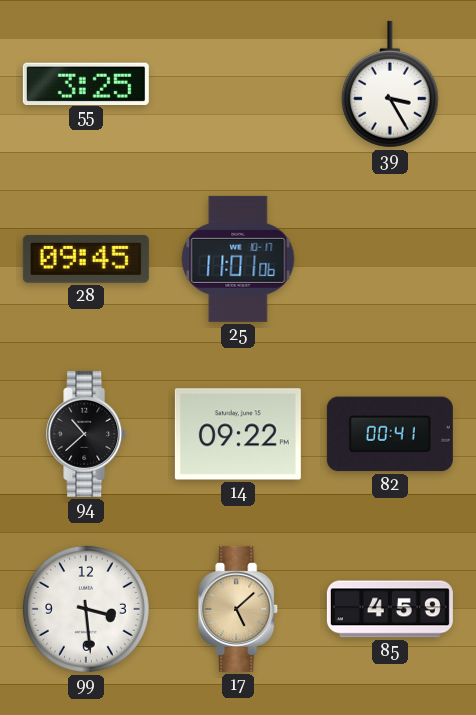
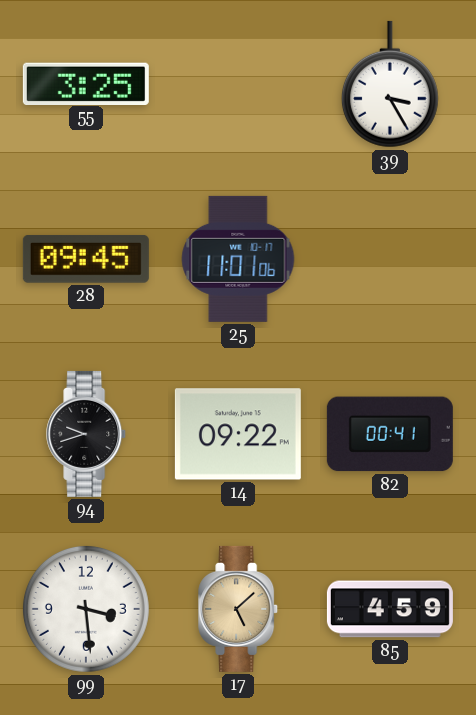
94: 10:38 -> 9:42 (87, 434)
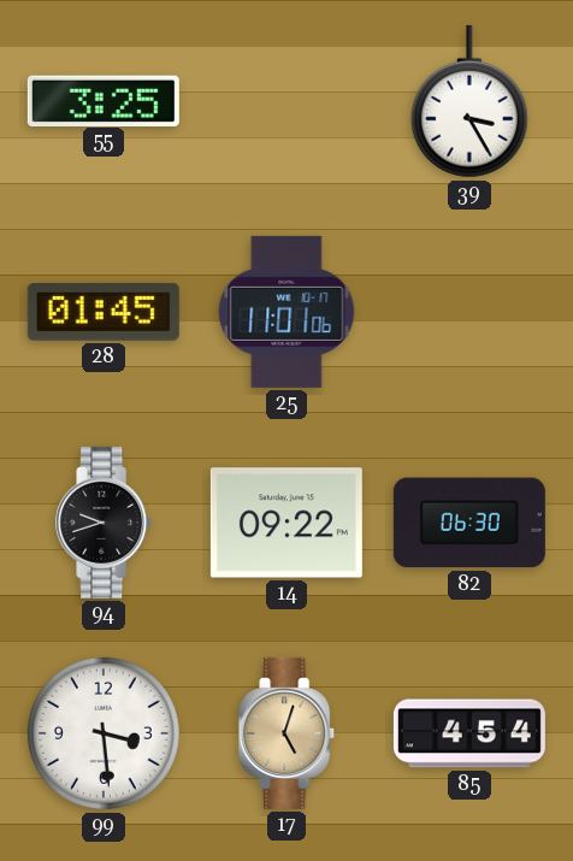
28: 09:45 -> 01:45 (104, 312)
82: 00:41 -> 06:30 (469, 523)
17: 5:08 -> 5:03 (288, 733)
85: 4:59 -> 4:54 (469, 733)
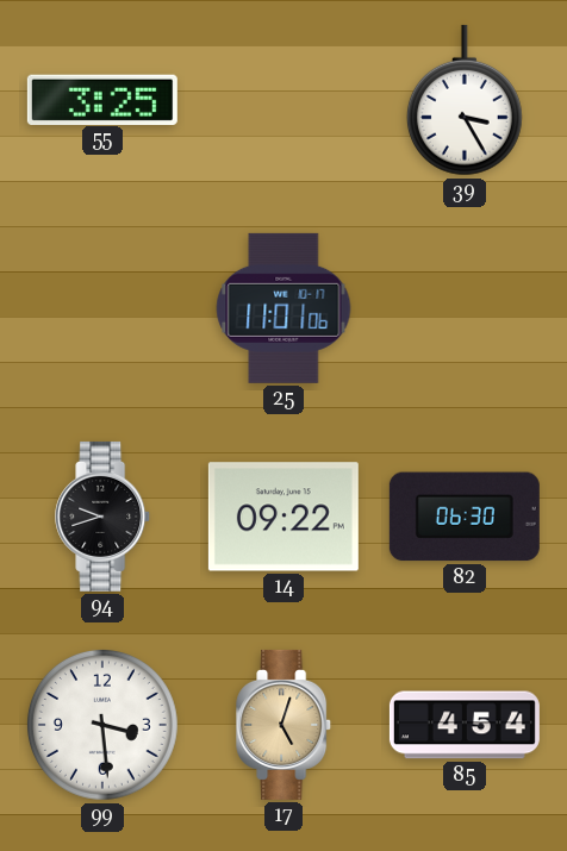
28: 01:45 -> none (104, 312)
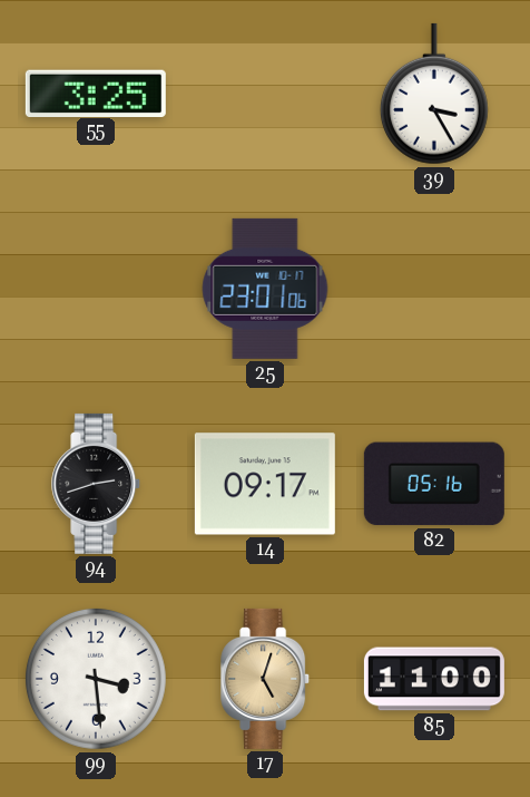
25: 11:01 -> 23:01 (265, 289)
94: 9:42 -> 2:42 (97, 484)
14: 09:22 -> 09:17 (265, 484)
82: 06:30 -> 05:16 (434, 484)
85: 4:54 -> 11:00 (434, 679)
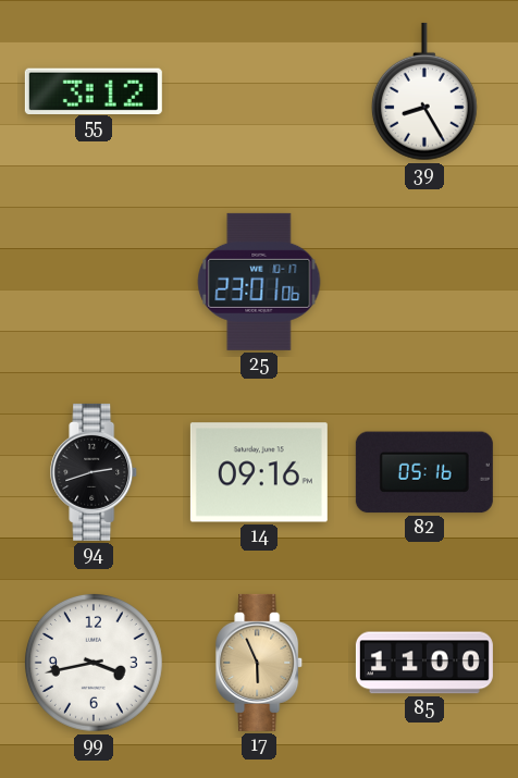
55: 3:25 -> 3:12 (94, 90)
39: 3:25 -> 8:25 (424, 91)
14: 09:17 -> 09:16 (259, 472)
99: 3:29 -> 3:43 (94, 663)
17: 5:03 -> 5:56 (260, 663)
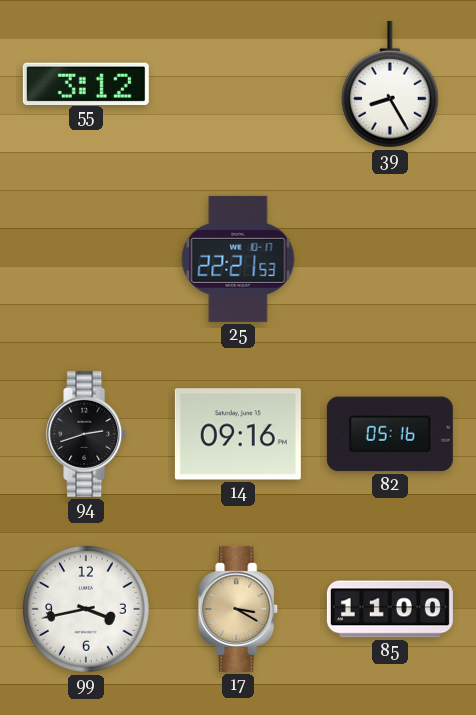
25: 23:01 -> 22:21 (238, 259)
17: 5:56 -> 3:20 (239, 609)
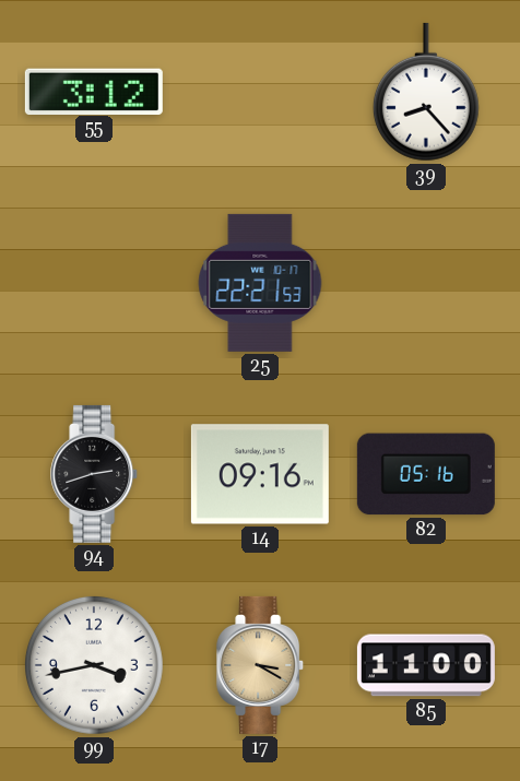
39: 8:25 -> 8:23 (426, 92)
